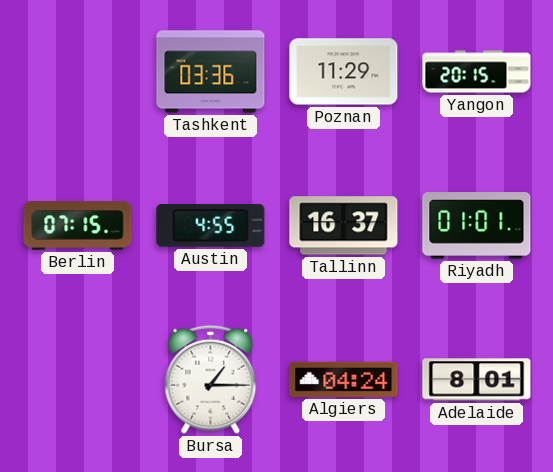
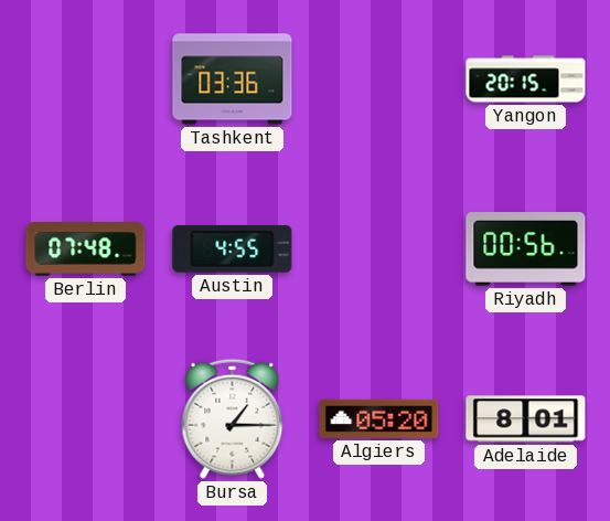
Poznan: 11:29 -> none (344, 72)
Berlin: 07:15 -> 07:48 (86, 249)
Tallinn: 16:37 -> none (344, 226)
Riyadh: 01:01 -> 00:56 (526, 249)
Algiers: 04:24 -> 05:20 (379, 418)
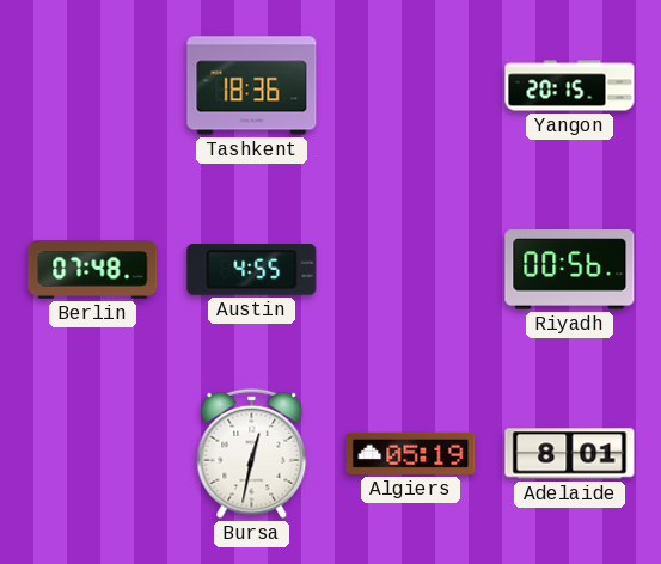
Tashkent: 03:36 -> 18:36 (252, 86)
Bursa: 1:15 -> 12:32 (252, 453)
Algiers: 05:20 -> 05:19 (411, 453)
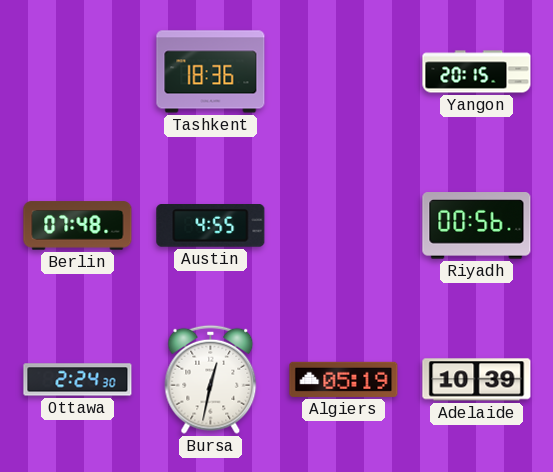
Ottawa: none -> 2:24 (78, 380)
Adelaide: 8:01 -> 10:39 (477, 380)
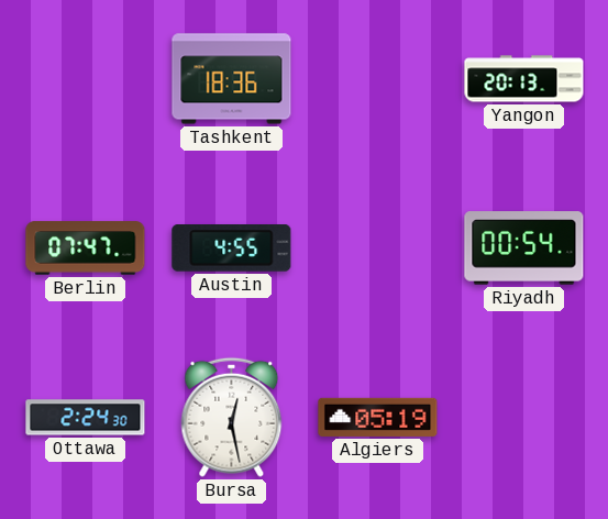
Yangon: 20:15 -> 20:13 (524, 79)
Berlin: 07:48 -> 07:47 (86, 249)
Riyadh: 00:56 -> 00:54 (524, 249)
Bursa: 12:32 -> 12:28 (232, 417)
Adelaide: 10:39 -> none (477, 380)
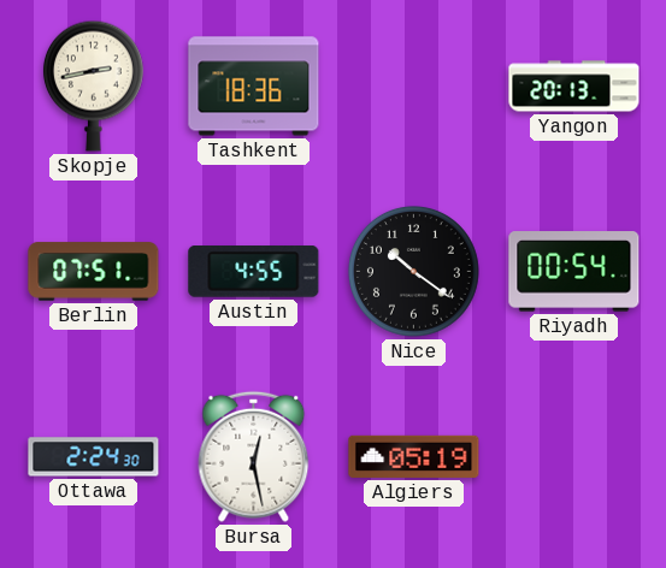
Skopje: none -> 2:43 (93, 85)
Berlin: 07:47 -> 07:51 (94, 272)
Nice: none -> 10:21 (413, 271)
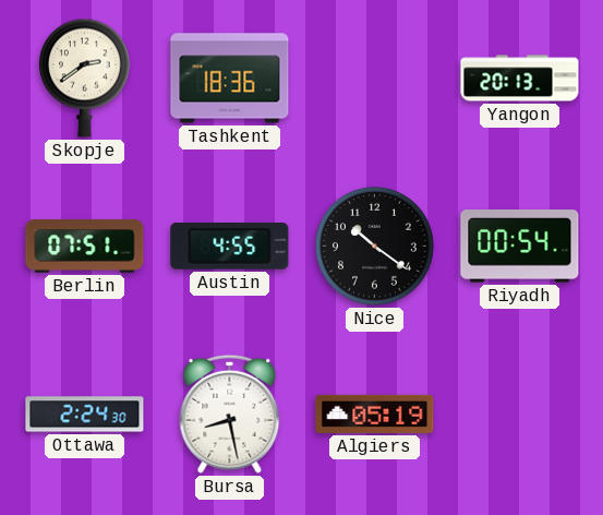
Skopje: 2:43 -> 2:39 (84, 77)
Bursa: 12:28 -> 8:28 (230, 414)
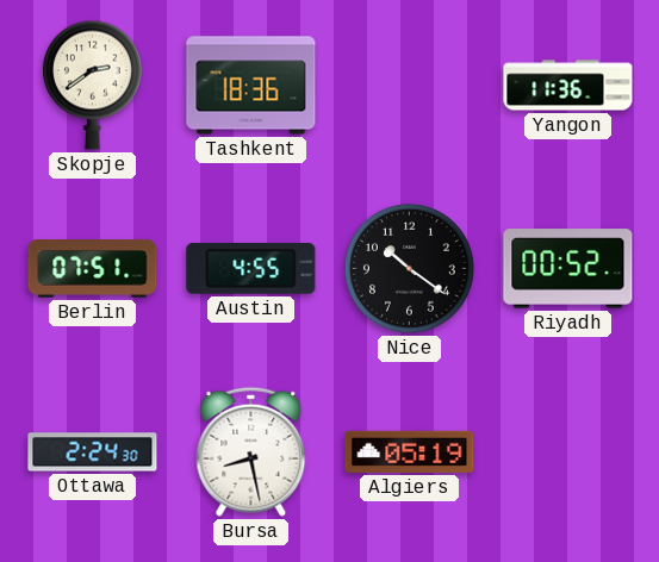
Yangon: 20:13 -> 11:36 (568, 86)
Riyadh: 00:54 -> 00:52 (568, 269)
